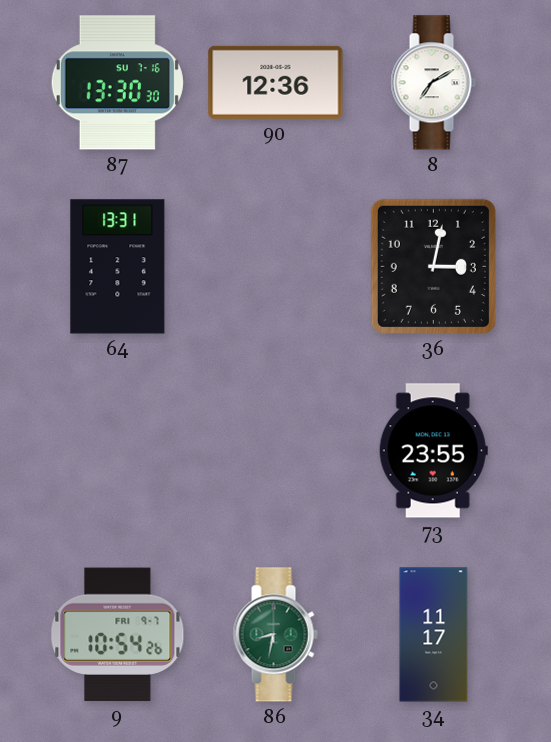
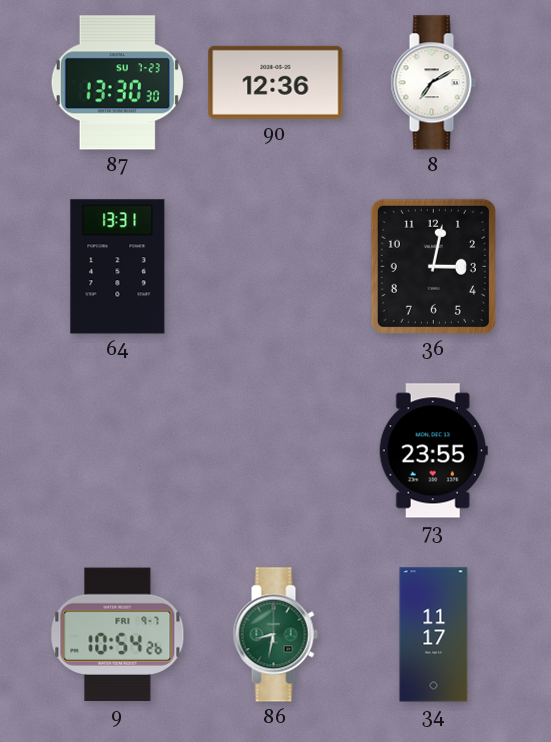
87 date: SU 7-16 -> SU 7-23 (117, 83)
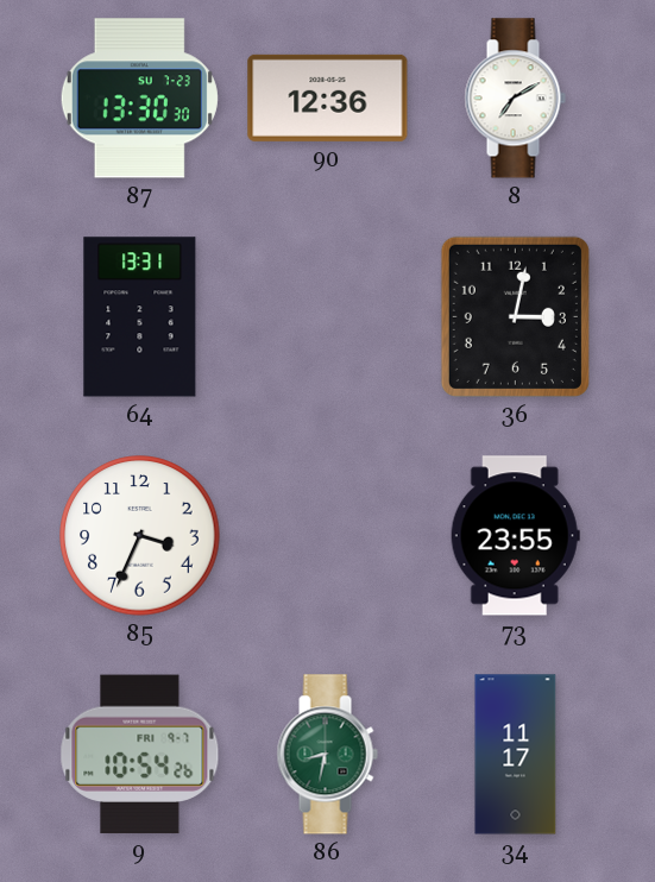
85: none -> 3:34 (140, 536)
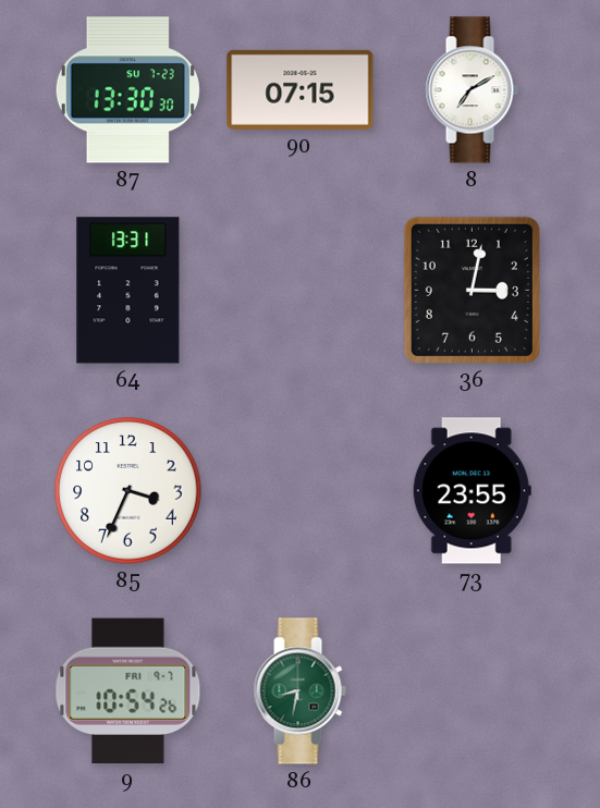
90: 12:36 -> 07:15 (301, 89)
34: 11:17 -> none (516, 755)
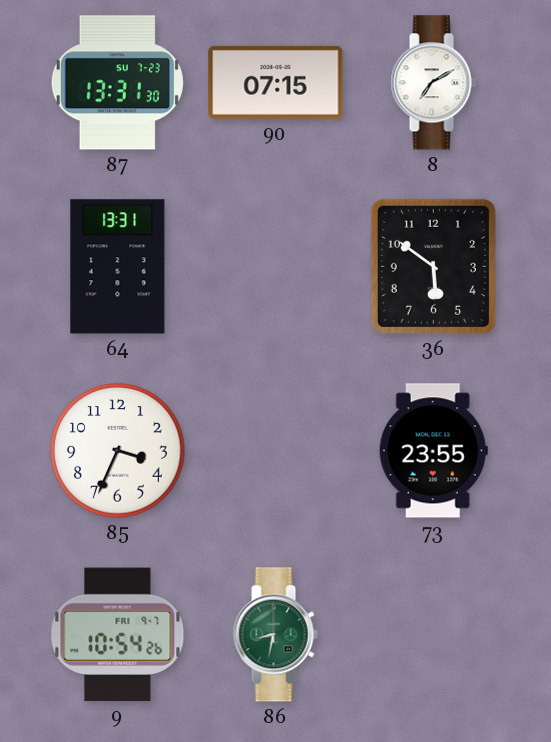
87: 13:30 -> 13:31 (117, 83)
36: 3:02 -> 5:51 (433, 266)
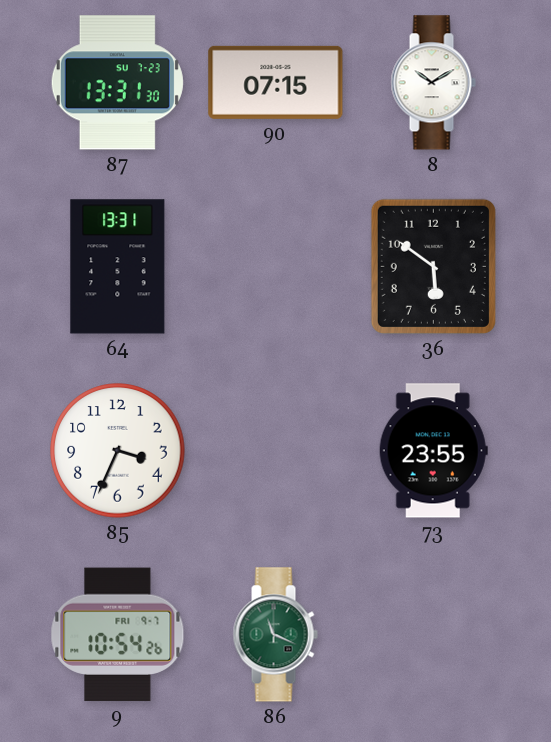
8: 7:10 -> 10:10 (433, 83)
86: 8:32 -> 11:19 (275, 635)
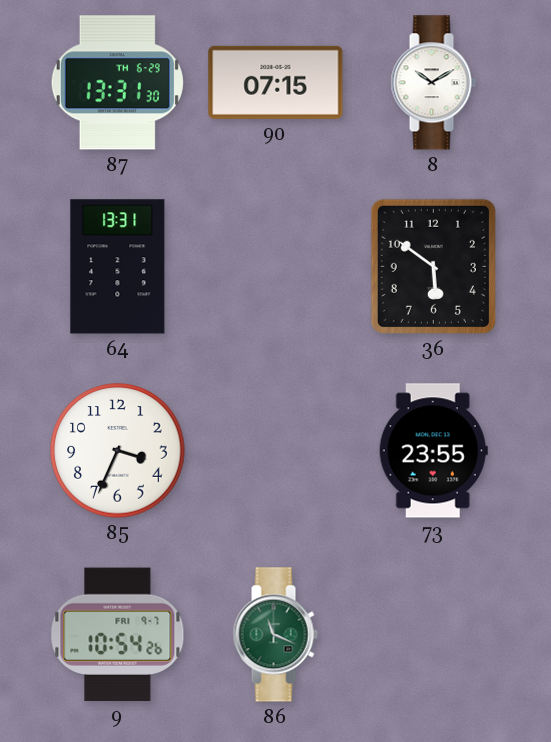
87 date: SU 7-23 -> TH 6-29 (117, 83)
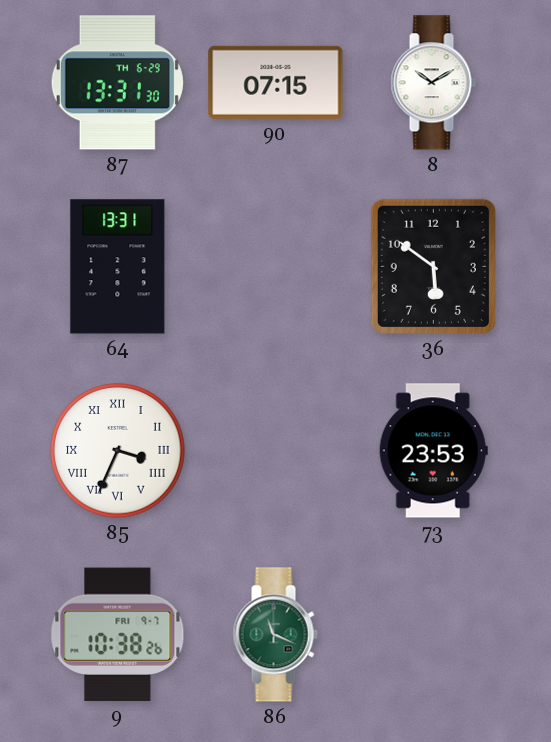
85 numerals: Arabic -> Roman (118, 451)
73: 23:55 -> 23:53 (433, 451)
9: 10:54 -> 10:38 (118, 635)
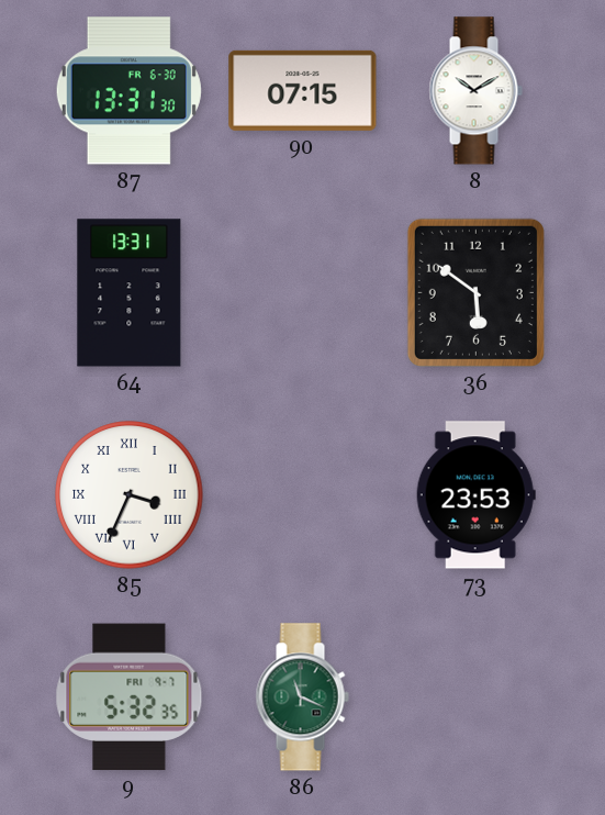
87 date: TH 6-29 -> FR 6-30 (128, 91)
9: 10:38 -> 5:32 (130, 697)
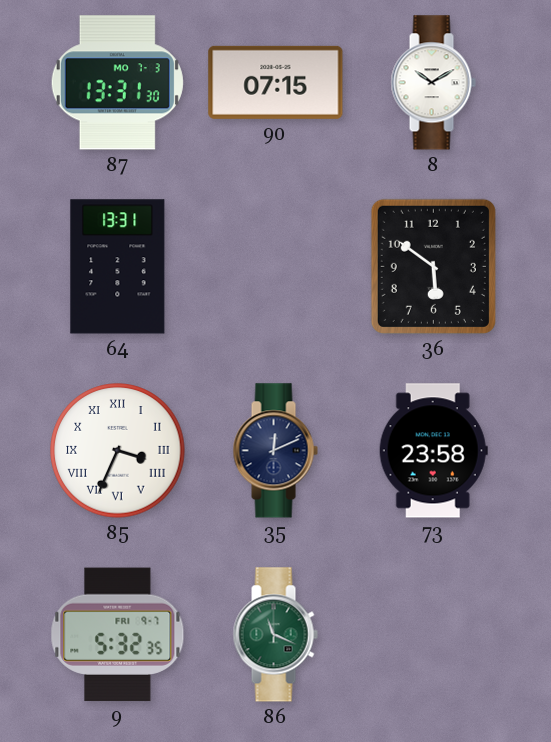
87 date: FR 6-30 -> MO 7-3 (117, 83)
35: none -> 12:11 (275, 451)
73: 23:53 -> 23:58 (433, 451)
